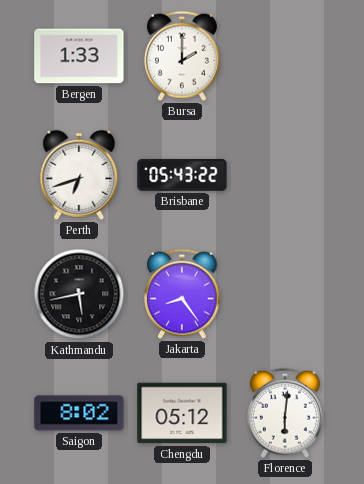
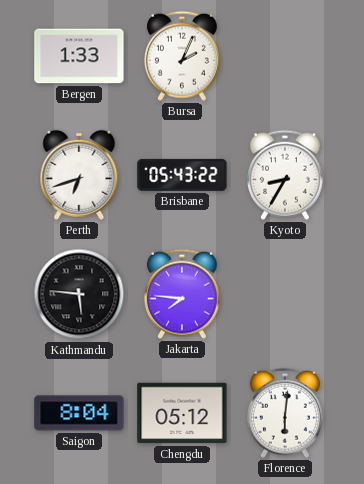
Bursa: 2:00 -> 2:04 (182, 56)
Kyoto: none -> 8:35 (285, 175)
Kathmandu: 5:43 -> 5:46 (79, 294)
Jakarta: 8:24 -> 7:46 (182, 294)
Saigon: 8:02 -> 8:04 (79, 413)
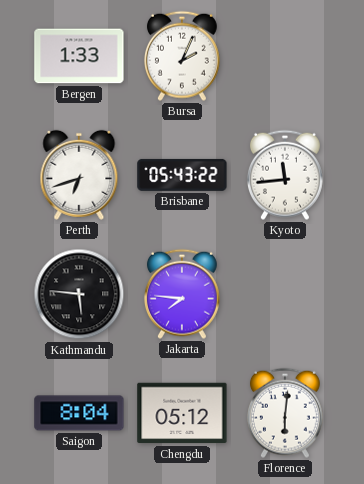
Kyoto: 8:35 -> 11:44 (285, 175)
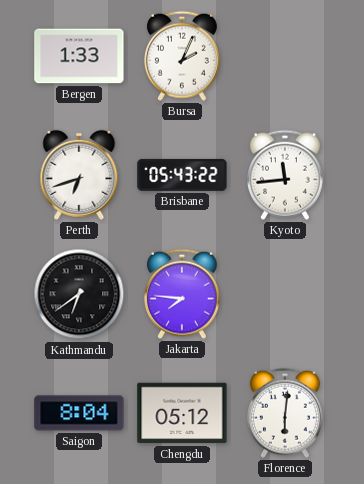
Kathmandu: 5:46 -> 6:39 (79, 294)
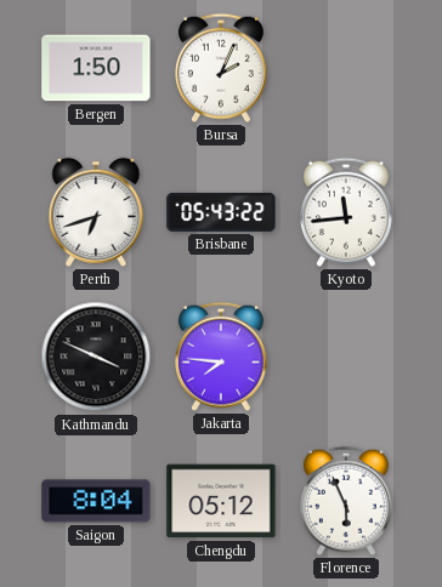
Bergen: 1:33 -> 1:50 (96, 68)
Kathmandu: 6:39 -> 3:49 (96, 357)
Florence: 6:01 -> 5:56 (346, 501)
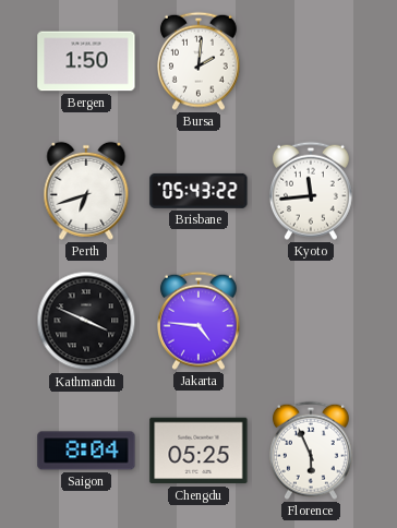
Bursa: 2:04 -> 2:01 (198, 61)
Jakarta: 7:46 -> 4:46 (198, 321)
Chengdu: 05:12 -> 05:25 (198, 451)
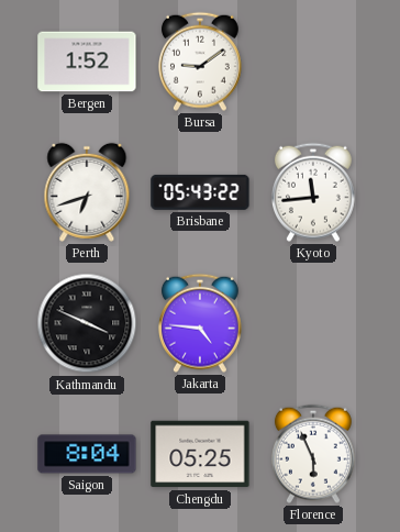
Bergen: 1:50 -> 1:52 (87, 62)
Bursa: 2:01 -> 9:09 (200, 62)
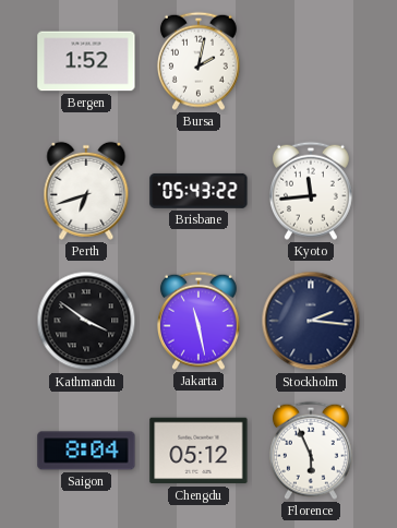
Bursa: 9:09 -> 2:02 (198, 61)
Kathmandu: 3:49 -> 3:51 (86, 321)
Jakarta: 4:46 -> 11:28 (198, 321)
Stockholm: none -> 2:16 (311, 321)
Chengdu: 05:25 -> 05:12 (198, 451)
